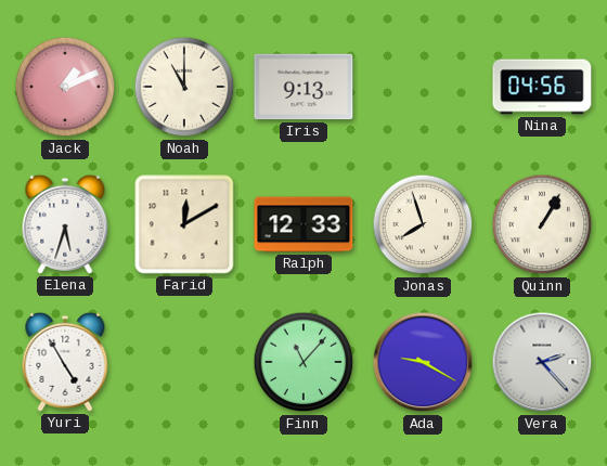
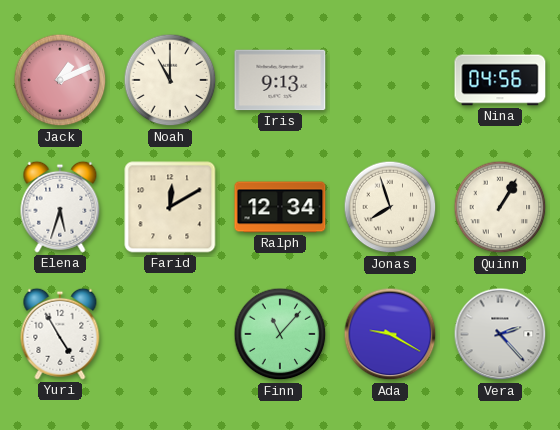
Ralph: 12:33 -> 12:34 (280, 207)
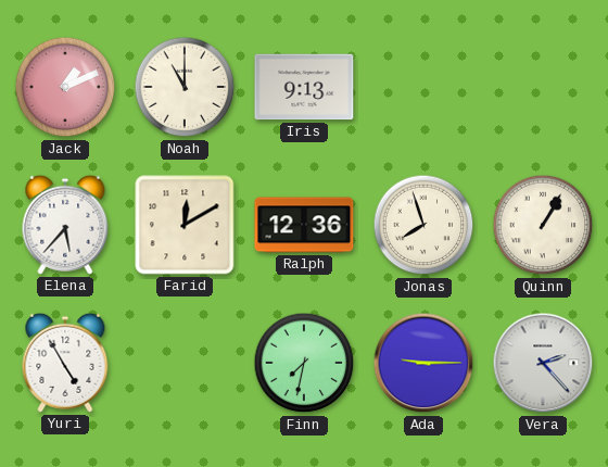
Nina: 04:56 -> none (500, 80)
Elena: 5:33 -> 5:37 (65, 225)
Ralph: 12:34 -> 12:36 (304, 225)
Finn: 11:07 -> 7:32 (304, 363)
Ada: 9:20 -> 9:15 (423, 363)
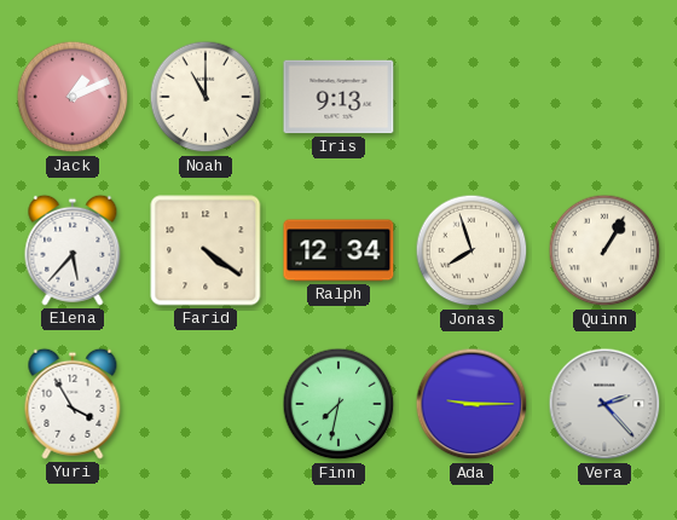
Farid: 12:10 -> 4:21 (206, 250)
Ralph: 12:36 -> 12:34 (338, 250)
Yuri: 4:55 -> 3:55 (73, 404)
